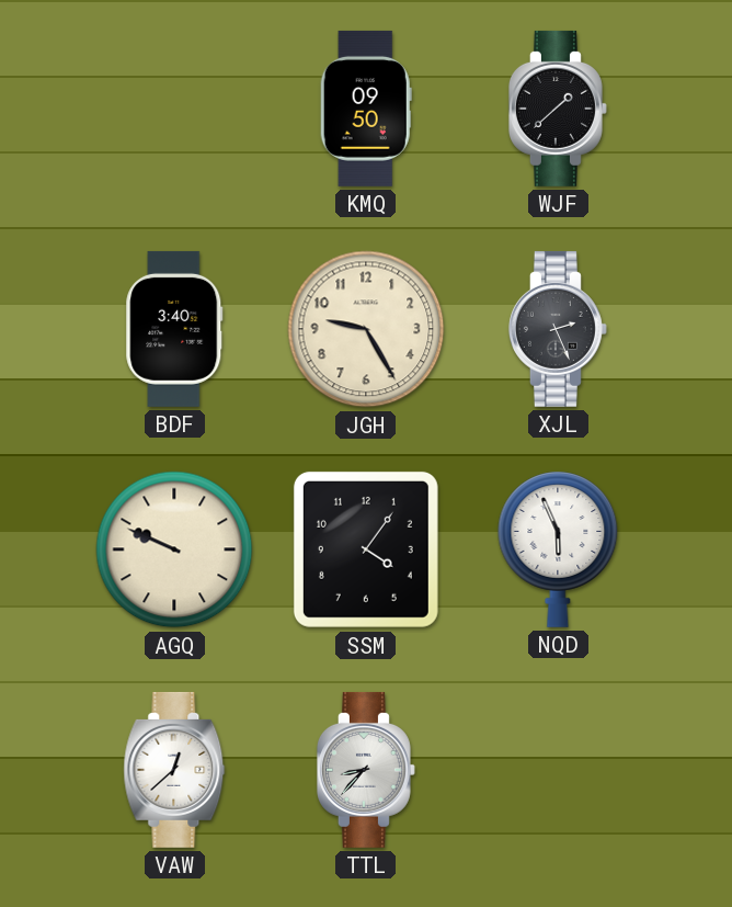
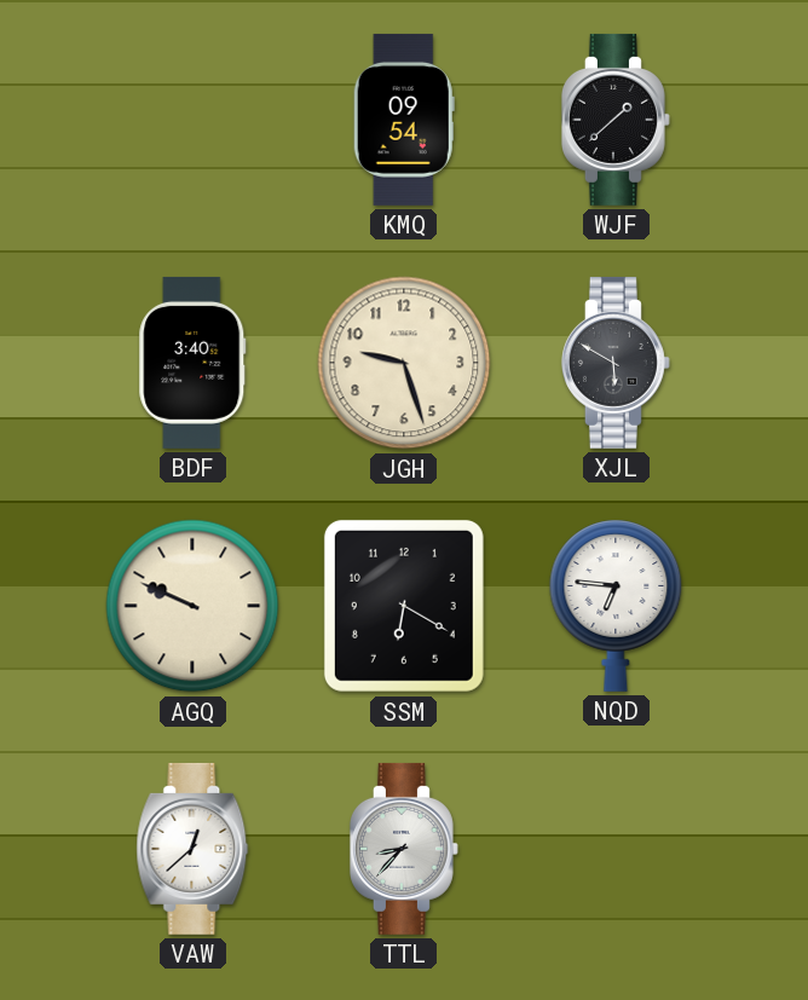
KMQ: 09:50 -> 09:54 (404, 120)
JGH: 9:25 -> 9:27 (404, 363)
XJL: 2:26 -> 5:50 (616, 363)
SSM: 4:06 -> 6:20 (404, 606)
NQD: 5:56 -> 6:46 (616, 606)
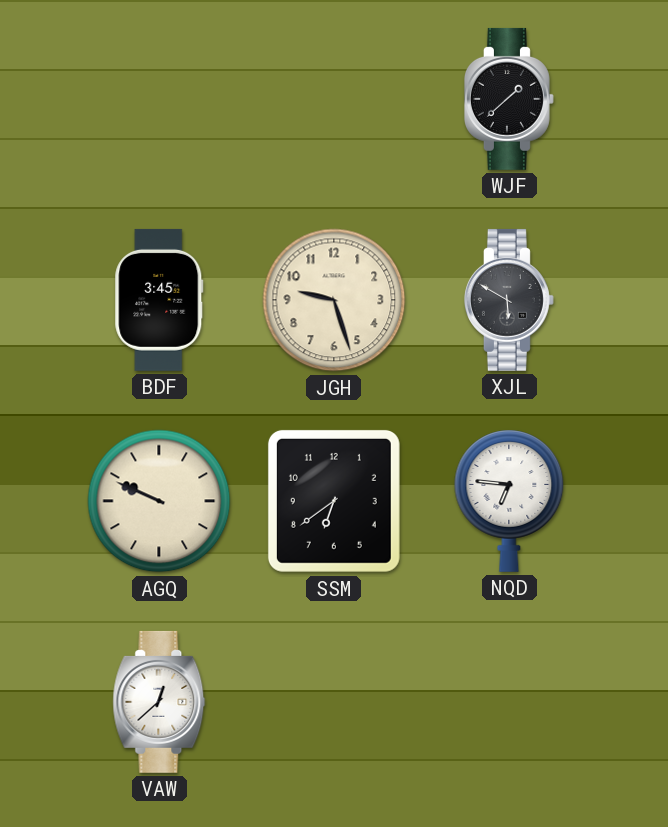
KMQ: 09:54 -> none (404, 120)
BDF: 3:40 -> 3:45 (159, 300)
SSM: 6:20 -> 6:39 (334, 501)
TTL: 8:37 -> none (404, 849)
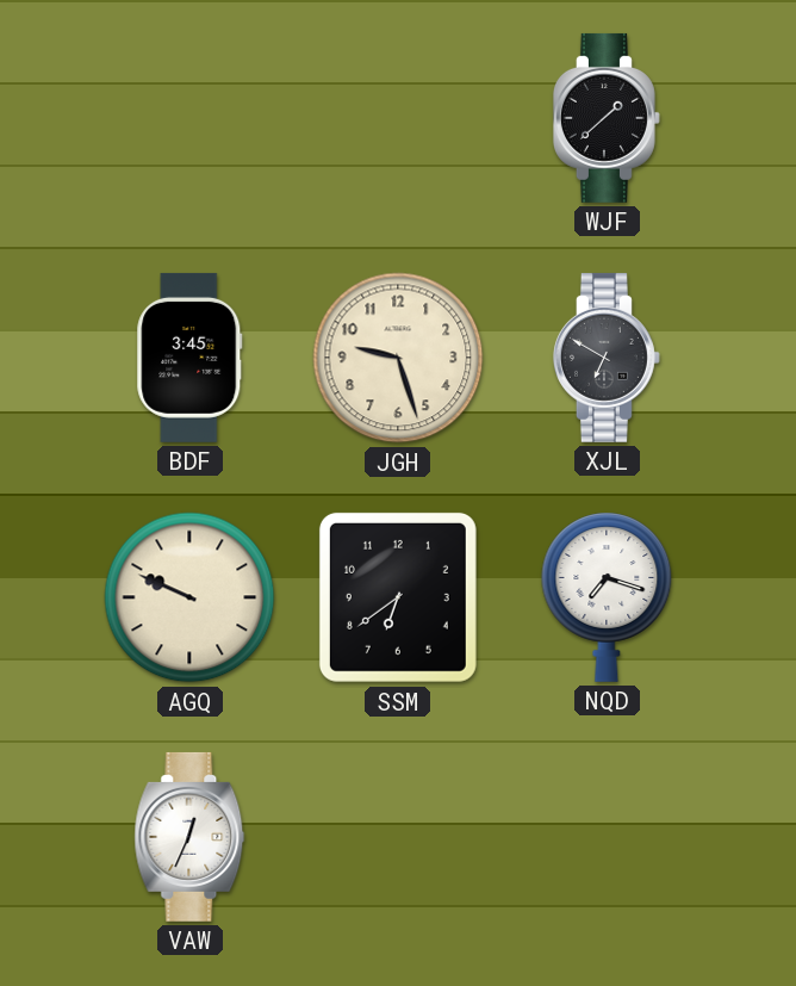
XJL: 5:50 -> 6:50 (607, 358)
NQD: 6:46 -> 7:18 (607, 597)
VAW: 12:38 -> 12:34 (189, 837)
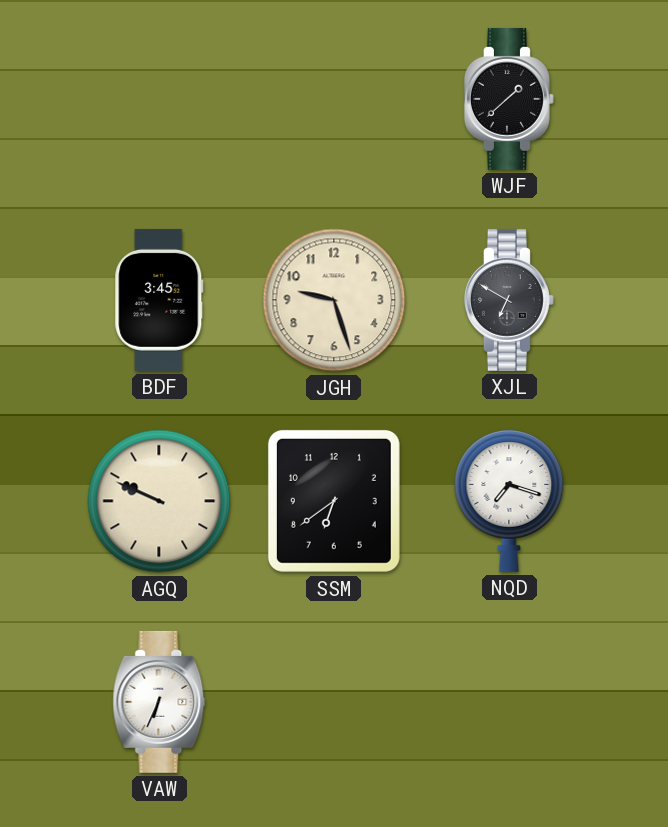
VAW: 12:34 -> 6:34 (159, 702)
